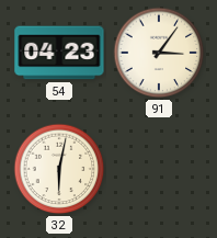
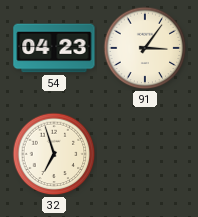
32: 6:02 -> 6:57 (54, 154)
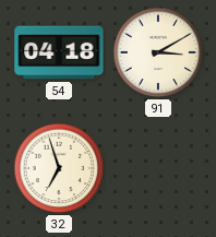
54: 04:23 -> 04:18 (59, 52)
91: 3:06 -> 3:10 (158, 52)
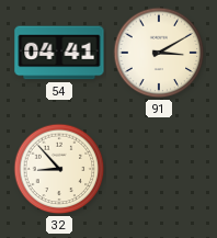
54: 04:18 -> 04:41 (59, 53)
32: 6:57 -> 8:53 (59, 169)
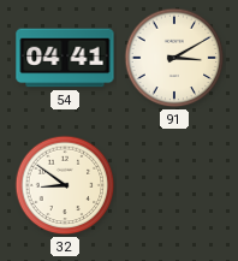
32: 8:53 -> 8:51 (65, 185)
